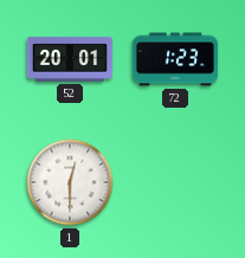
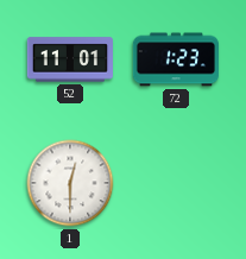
52: 20:01 -> 11:01 (70, 59)
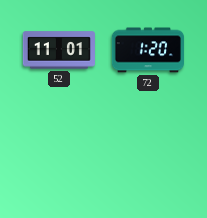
72: 1:23 -> 1:20 (147, 50)
1: 12:30 -> none (70, 183)
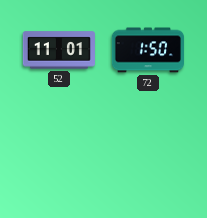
72: 1:20 -> 1:50 (147, 50)
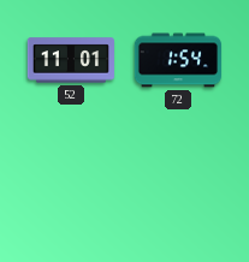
72: 1:50 -> 1:54 (177, 60)
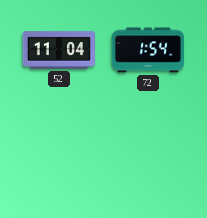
52: 11:01 -> 11:04 (59, 50)
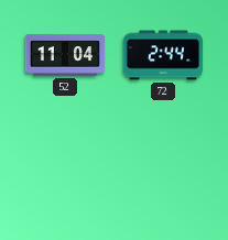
72: 1:54 -> 2:44 (162, 55)
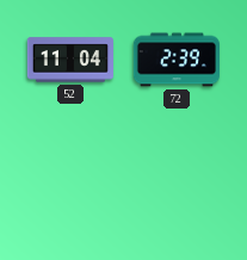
72: 2:44 -> 2:39 (175, 60)
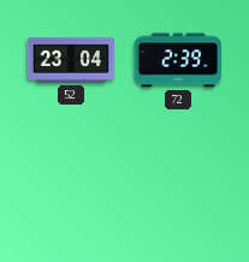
52: 11:04 -> 23:04 (71, 60)
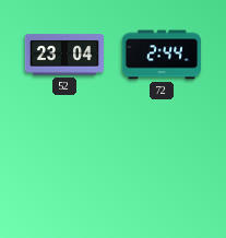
72: 2:39 -> 2:44 (160, 55)
